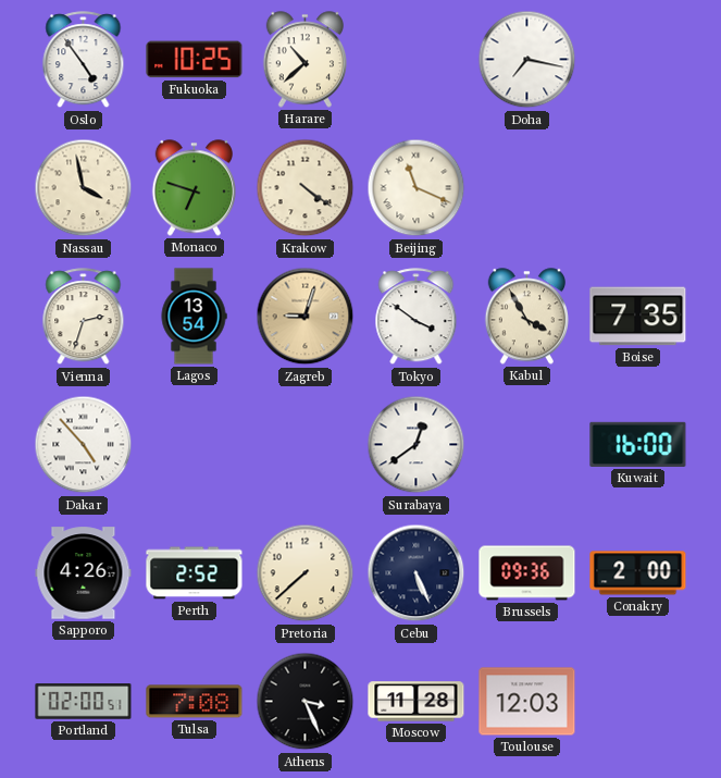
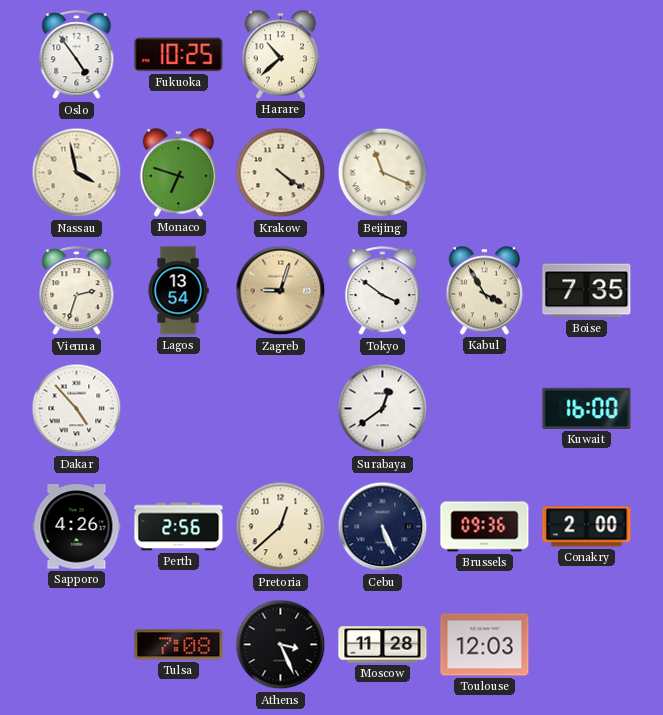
Doha: 7:17 -> none (527, 60)
Perth: 2:52 -> 2:56 (179, 527)
Pretoria: 7:38 -> 12:38 (281, 527)
Portland: 02:00 -> none (84, 702)
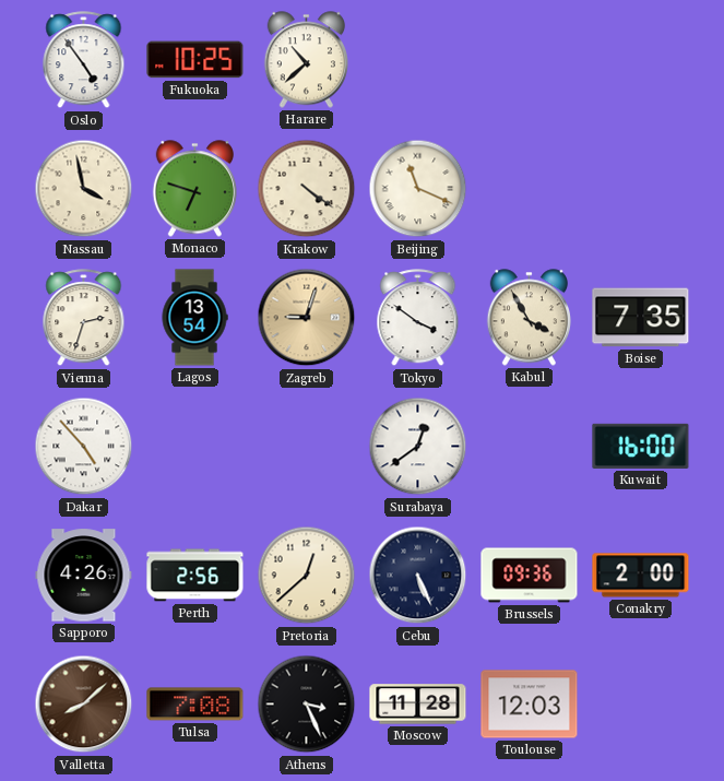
Valletta: none -> 8:08 (84, 705)
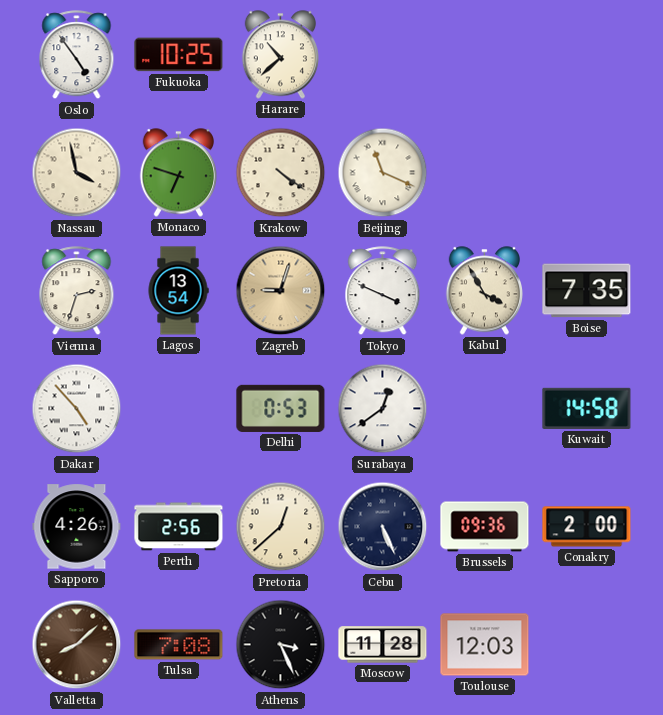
Tokyo: 3:51 -> 3:49 (383, 291)
Delhi: none -> 0:53 (281, 408)
Kuwait: 16:00 -> 14:58 (587, 408)
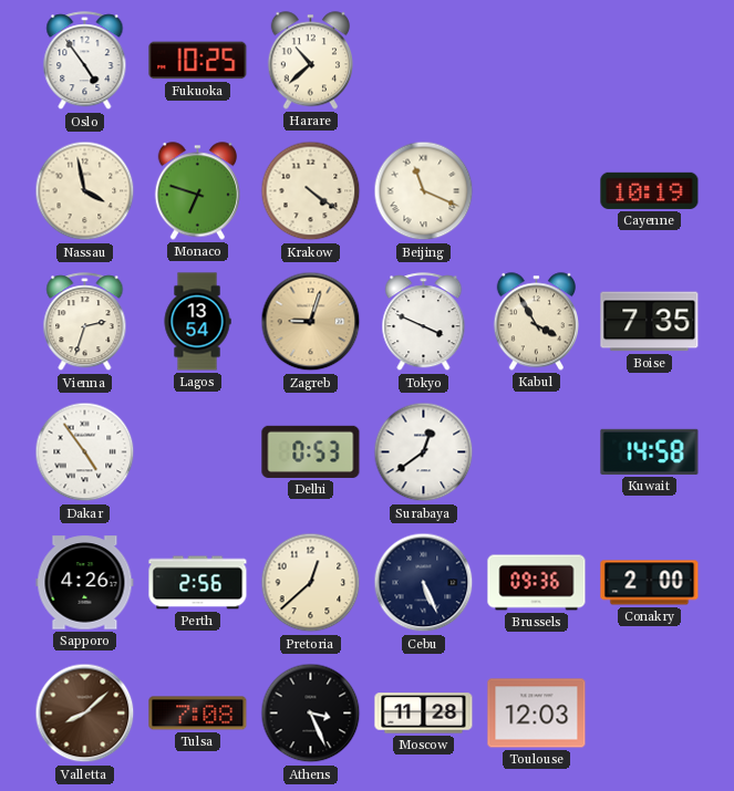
Cayenne: none -> 10:19 (650, 190)
Dakar: 4:53 -> 4:54 (85, 452)
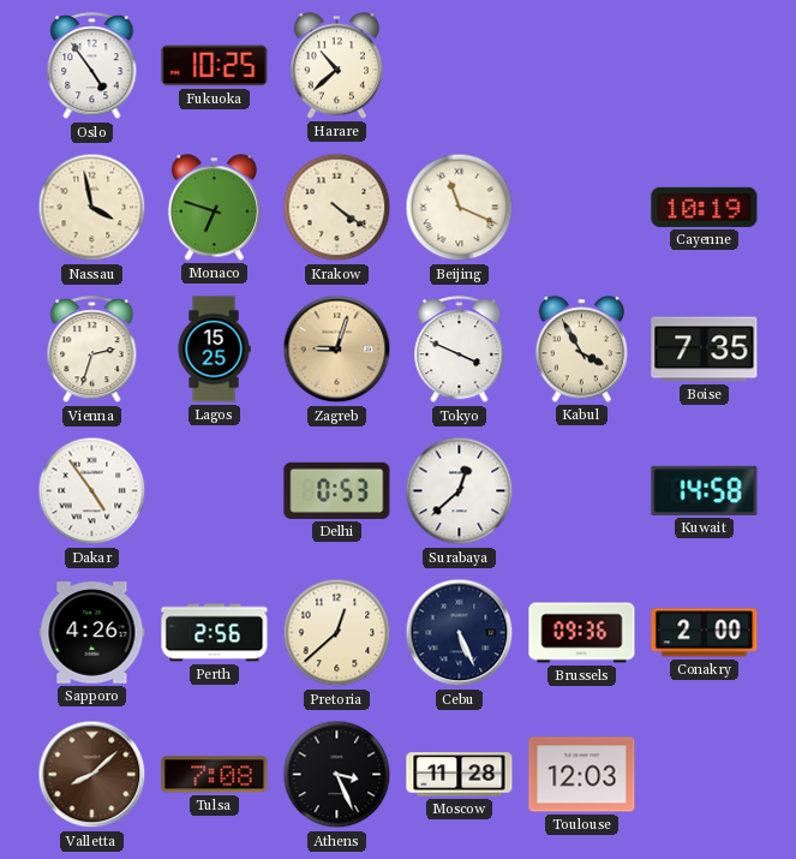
Lagos: 13:54 -> 15:25 (214, 350)
Surabaya: 12:39 -> 12:38 (460, 491)
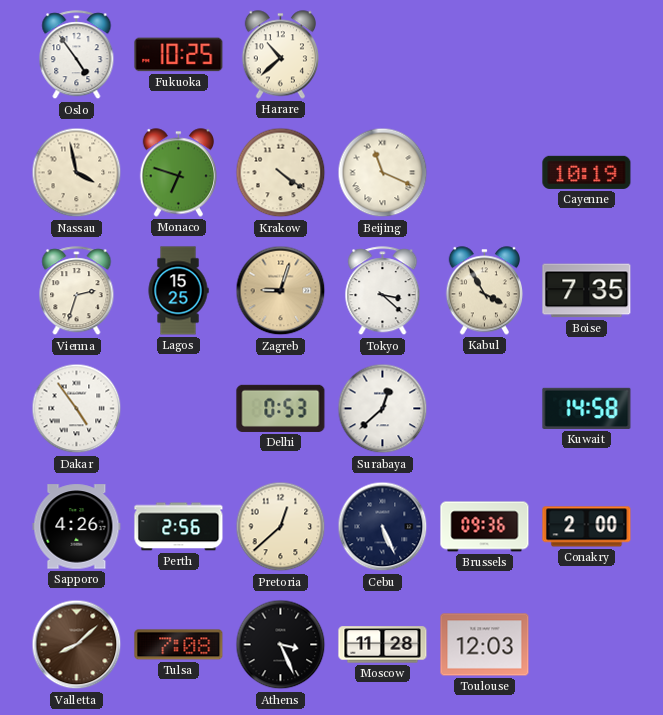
Tokyo: 3:49 -> 3:22 (383, 291)
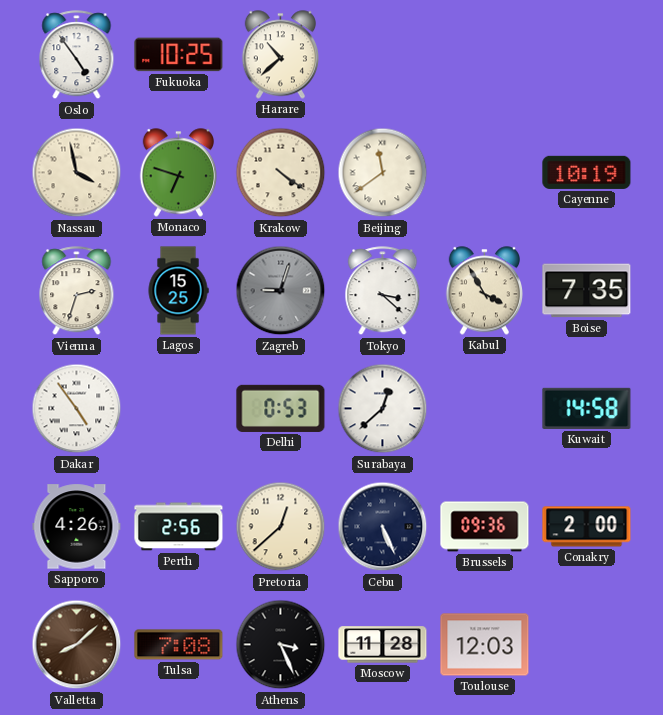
Beijing: 11:19 -> 11:39 (383, 173)
Zagreb dial: champagne -> grey (281, 291)
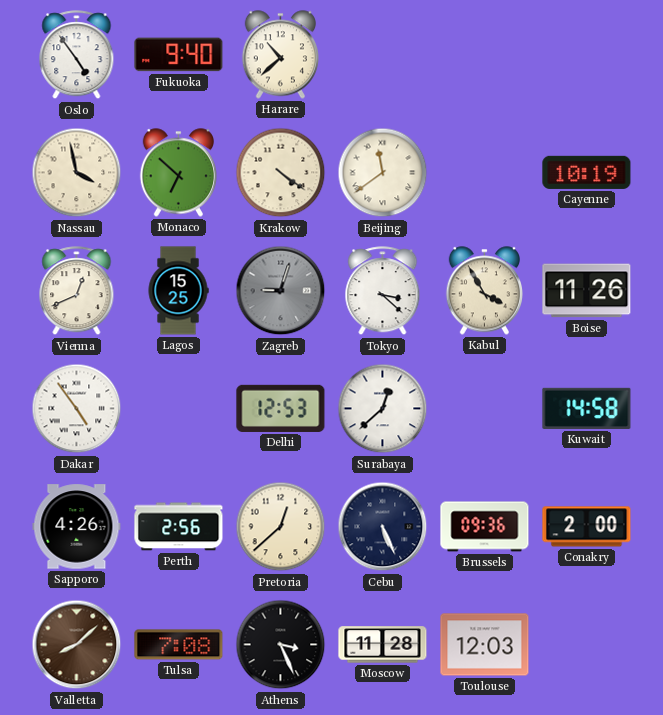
Fukuoka: 10:25 -> 9:40 (179, 55)
Monaco: 6:48 -> 6:52 (178, 173)
Vienna: 2:33 -> 12:41 (77, 291)
Boise: 7:35 -> 11:26 (587, 291)
Delhi: 0:53 -> 12:53 (281, 408)
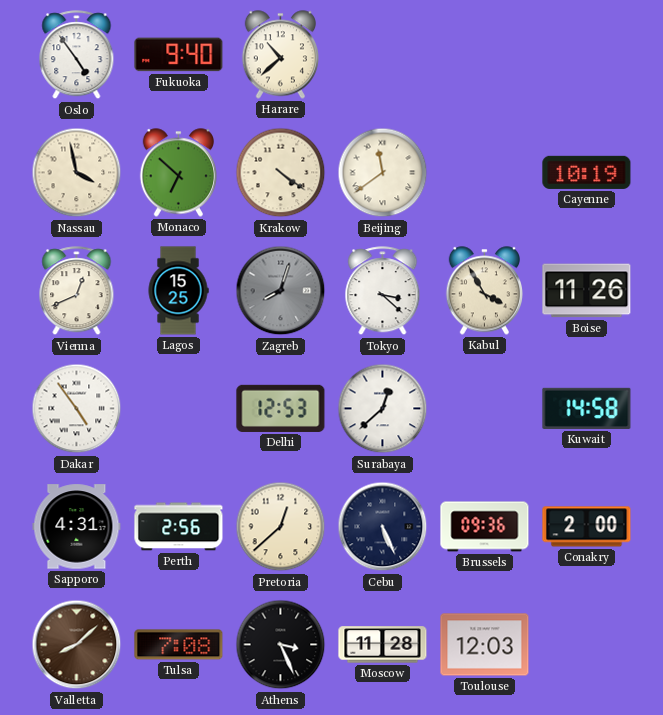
Zagreb: 9:03 -> 8:03 (281, 291)
Sapporo: 4:26 -> 4:31 (77, 527)
